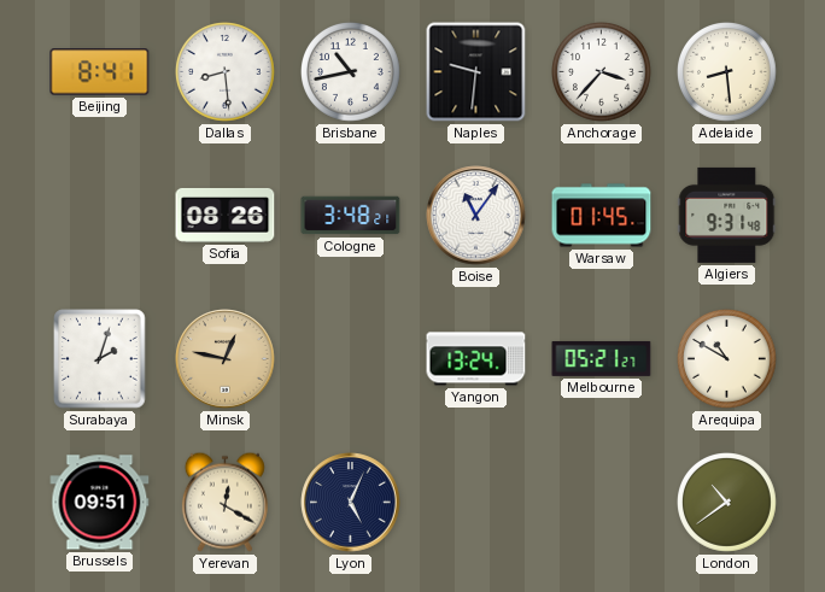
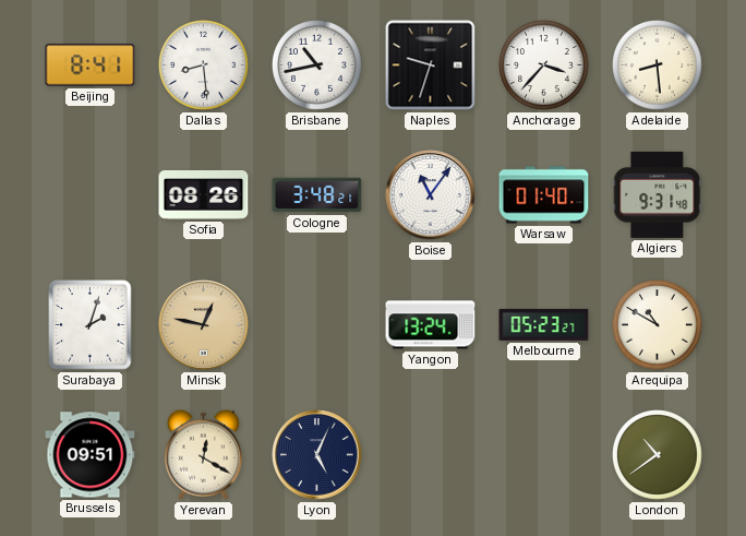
Naples: 9:31 -> 9:33 (431, 65)
Warsaw: 01:45 -> 01:40 (544, 195)
Melbourne: 05:21 -> 05:23 (544, 324)
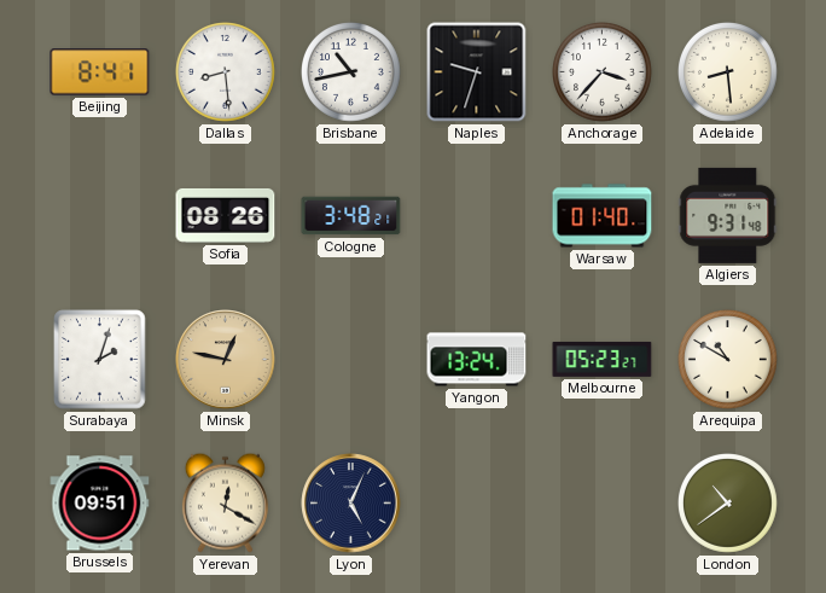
Boise: 11:06 -> none (431, 195)
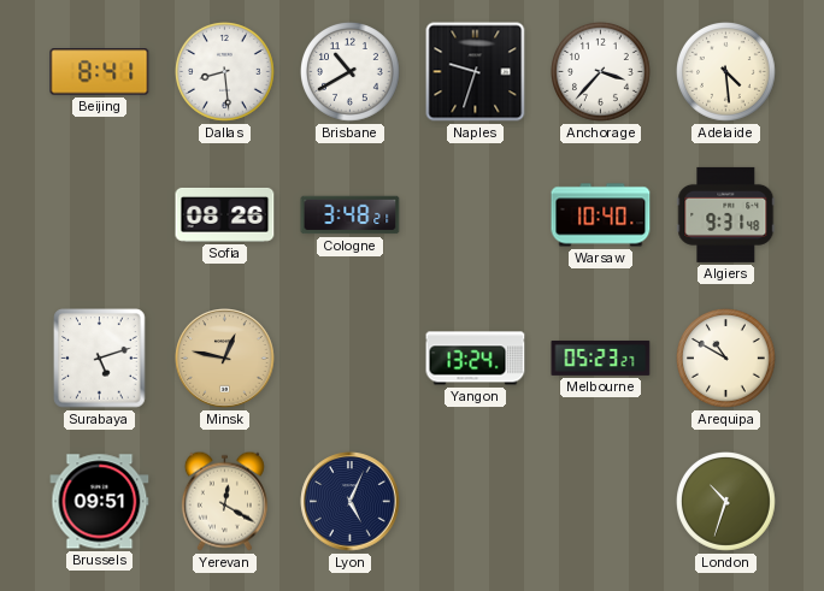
Brisbane: 10:43 -> 10:40 (351, 72)
Adelaide: 8:29 -> 4:29 (726, 72)
Warsaw: 01:40 -> 10:40 (601, 215)
Surabaya: 2:03 -> 5:12 (100, 359)
London: 10:39 -> 10:33 (726, 502)
